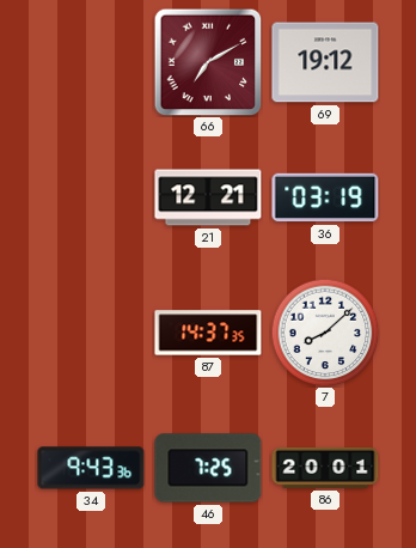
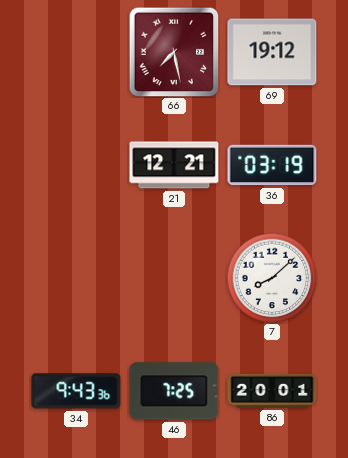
66: 7:10 -> 7:28 (174, 52)
87: 14:37 -> none (208, 333)
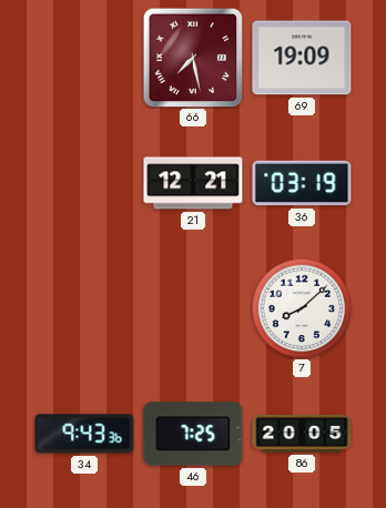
69: 19:12 -> 19:09 (302, 58)
86: 20:01 -> 20:05 (302, 434)
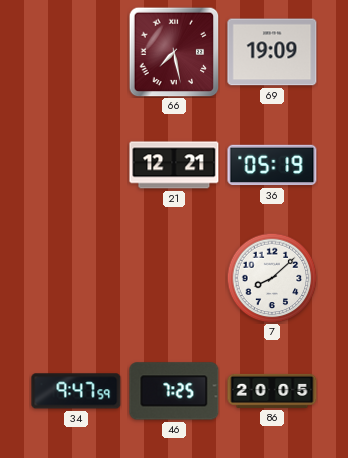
36: 03:19 -> 05:19 (272, 165)
34: 9:43 -> 9:47 (76, 391)
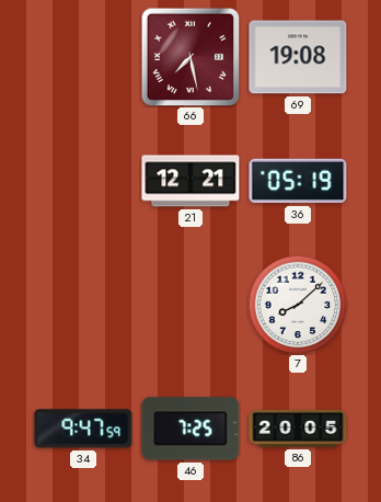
69: 19:09 -> 19:08 (298, 57)
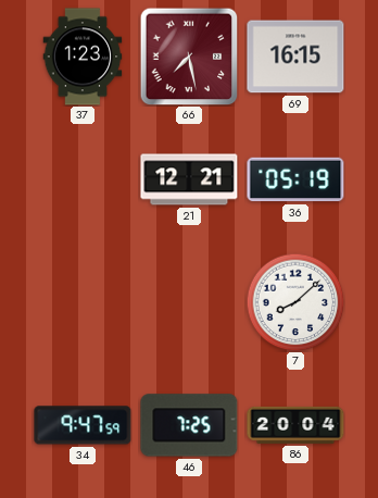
37: none -> 1:23 (83, 57)
69: 19:08 -> 16:15 (295, 57)
86: 20:05 -> 20:04 (295, 425)
